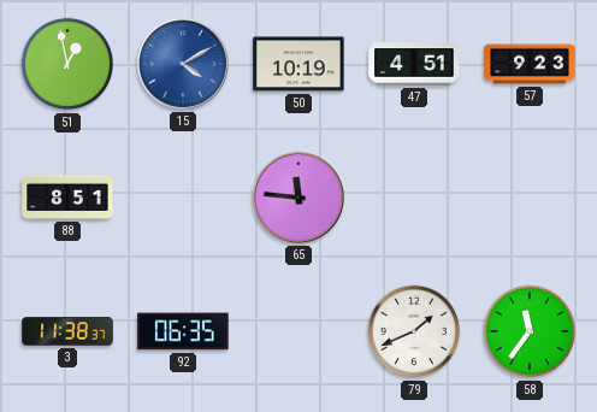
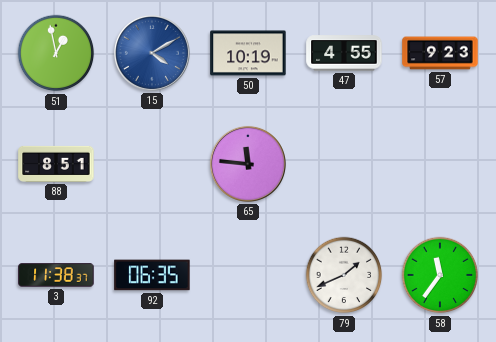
47: 4:51 -> 4:55 (344, 53)
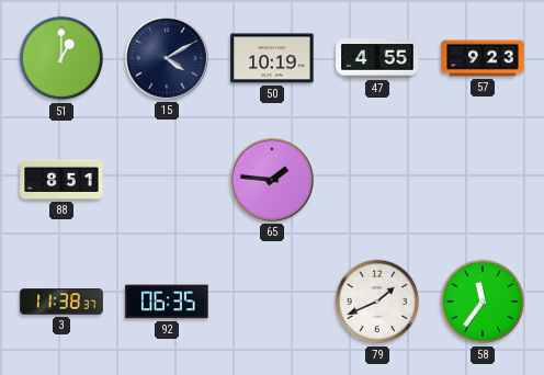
51: 12:58 -> 1:00 (61, 58)
15 dial: blue -> navy (167, 58)
65: 11:46 -> 1:46 (272, 180)
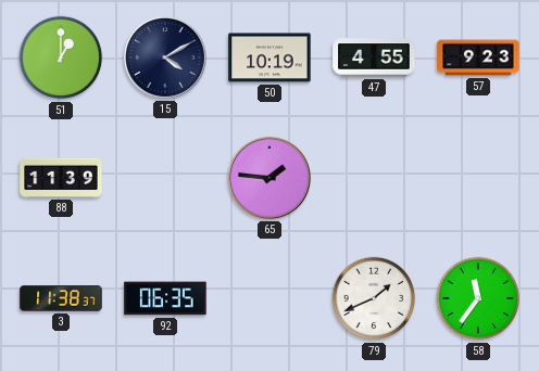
88: 8:51 -> 11:39 (61, 178)
